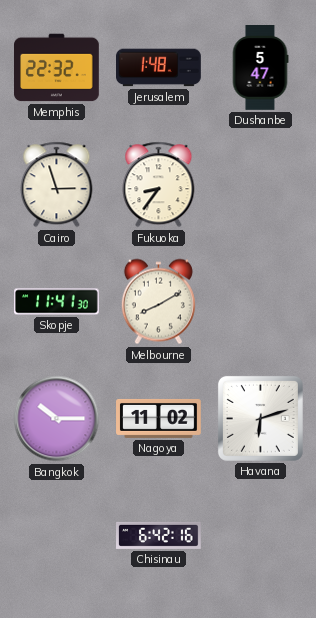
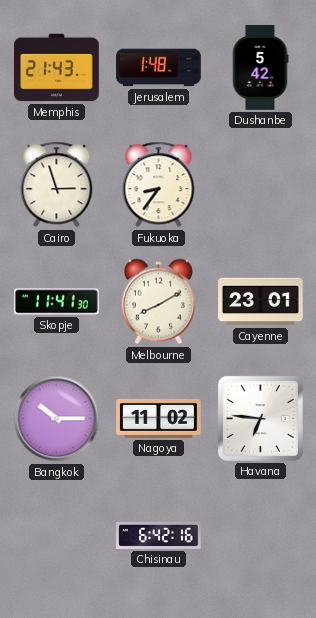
Memphis: 22:32 -> 21:43 (57, 68)
Dushanbe: 5:47 -> 5:42 (260, 68)
Cayenne: none -> 23:01 (261, 302)
Havana: 6:12 -> 6:46 (260, 418)
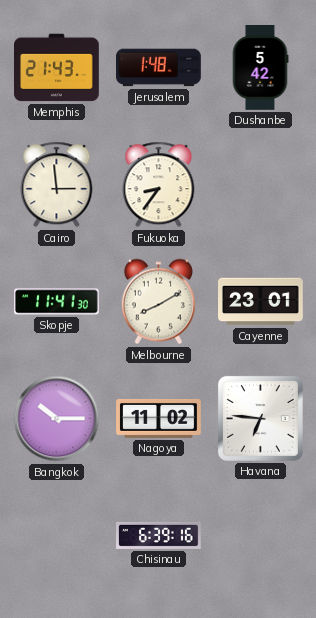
Cairo: 2:57 -> 2:59 (57, 185)
Chisinau: 6:42 -> 6:39 (159, 535)
